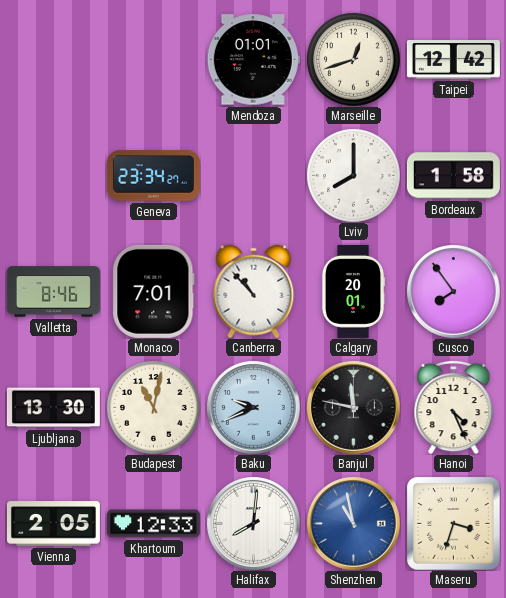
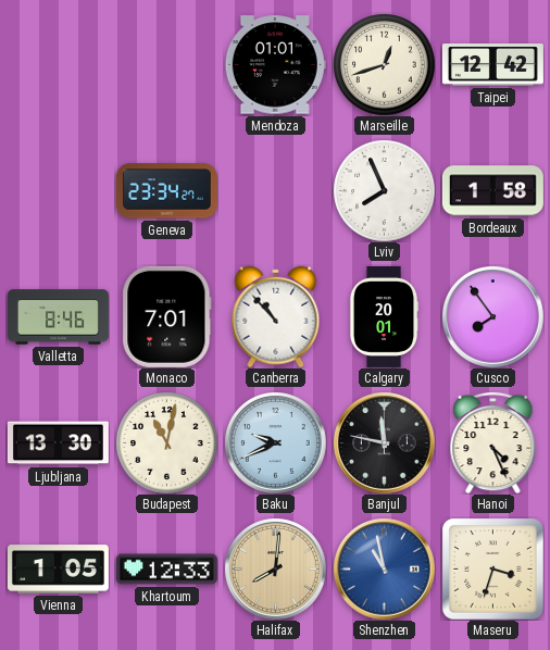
Lviv: 8:00 -> 7:56 (384, 190)
Vienna: 2:05 -> 1:05 (58, 570)
Halifax dial: white -> champagne (276, 570)
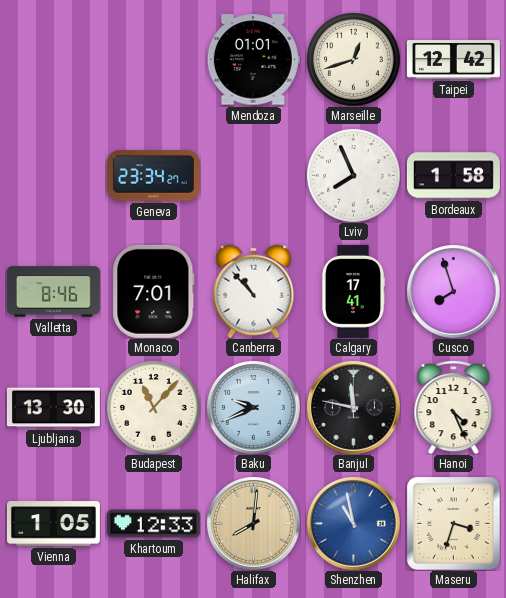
Calgary: 20:01 -> 17:41 (353, 291)
Cusco: 7:54 -> 7:57 (454, 292)
Budapest: 11:02 -> 11:07 (153, 407)
